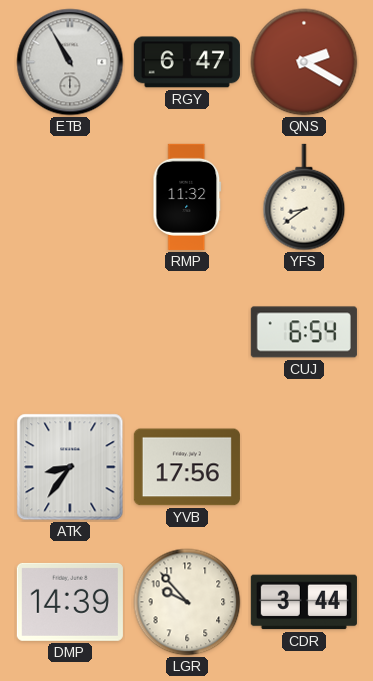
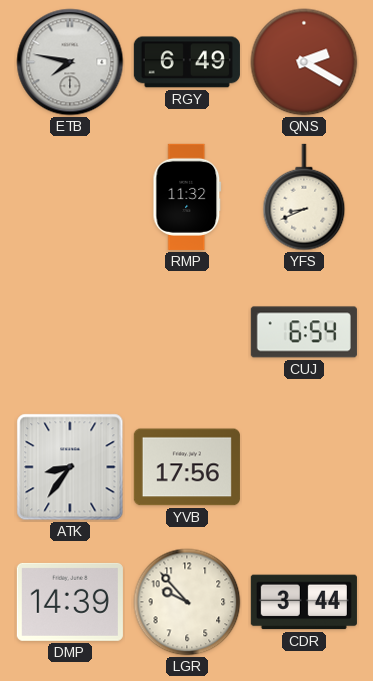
ETB: 10:55 -> 7:47 (70, 62)
RGY: 6:47 -> 6:49 (187, 62)
YFS: 8:39 -> 8:41 (304, 197)
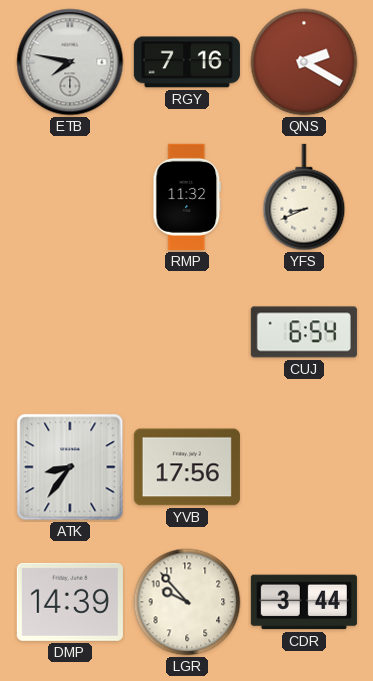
RGY: 6:49 -> 7:16 (187, 62)
